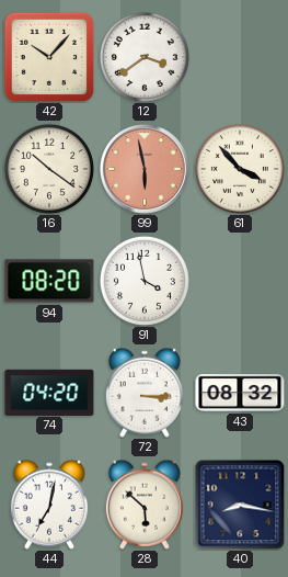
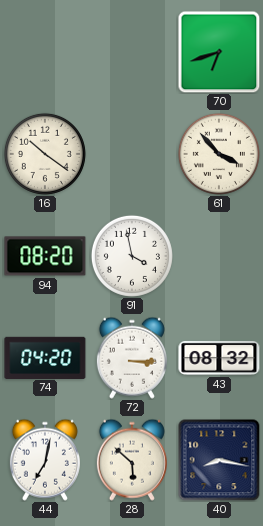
42: 10:07 -> none (49, 57)
12: 3:39 -> none (145, 57)
70: none -> 6:42 (219, 52)
99: 5:58 -> none (145, 169)
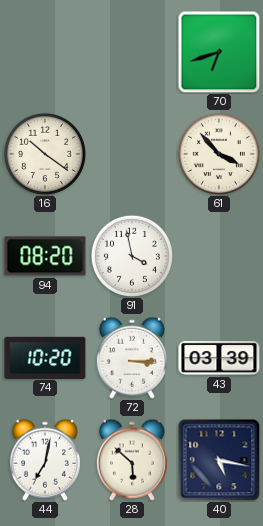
74: 04:20 -> 10:20 (45, 357)
43: 08:32 -> 03:39 (219, 358)
40: 8:17 -> 5:17 (219, 460)
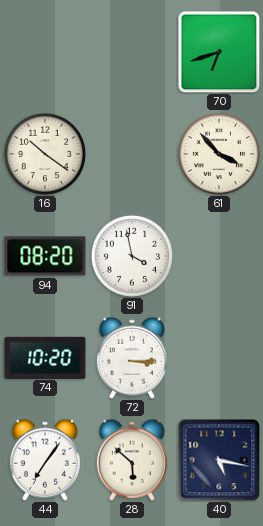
43: 03:39 -> none (219, 358)
44: 7:02 -> 7:06 (45, 460)
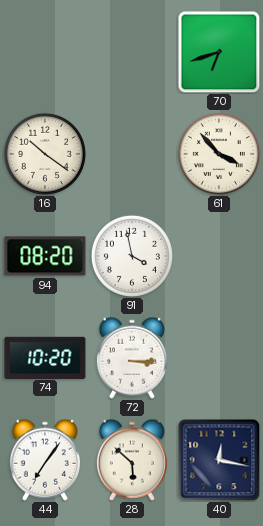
40: 5:17 -> 12:17 (219, 460)
